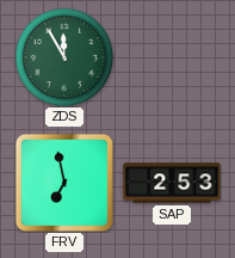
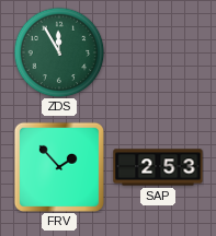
FRV: 6:58 -> 1:53 (59, 167)
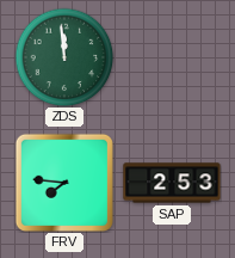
ZDS: 11:55 -> 11:59 (64, 57)
FRV: 1:53 -> 7:46 (64, 183)
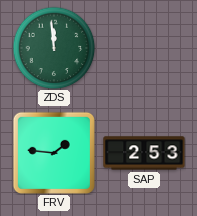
FRV: 7:46 -> 1:46 (54, 153)
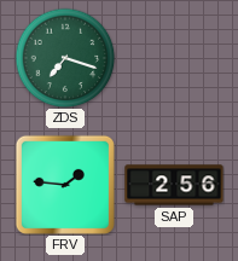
ZDS: 11:59 -> 7:18 (65, 58)
SAP: 2:53 -> 2:56 (174, 185)
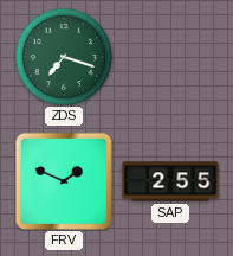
FRV: 1:46 -> 1:49 (64, 181)
SAP: 2:56 -> 2:55 (170, 181)
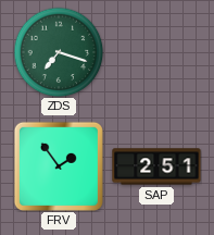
FRV: 1:49 -> 1:54 (59, 166)
SAP: 2:55 -> 2:51 (156, 166)
